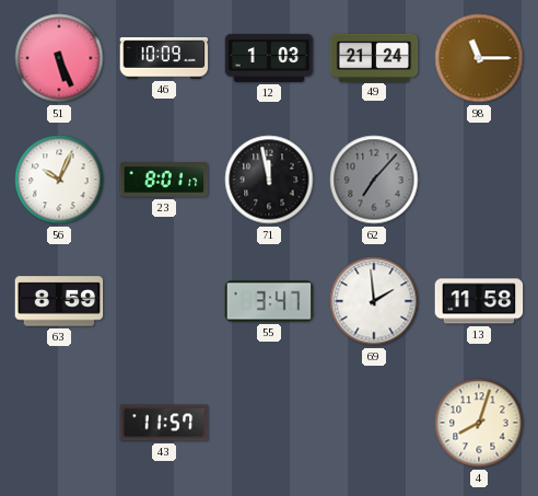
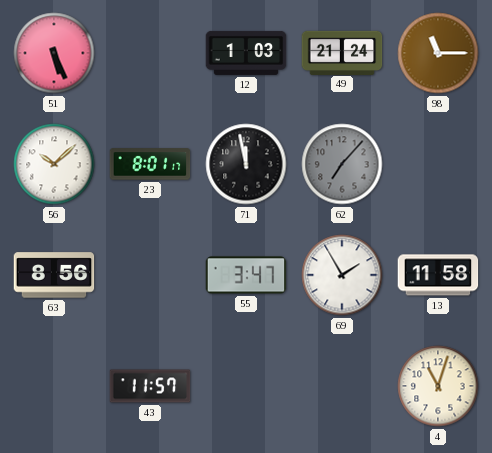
46: 10:09 -> none (164, 58)
56: 10:04 -> 10:08 (54, 164)
63: 8:59 -> 8:56 (54, 275)
69: 1:59 -> 1:55 (342, 275)
4: 8:03 -> 11:03 (438, 386)
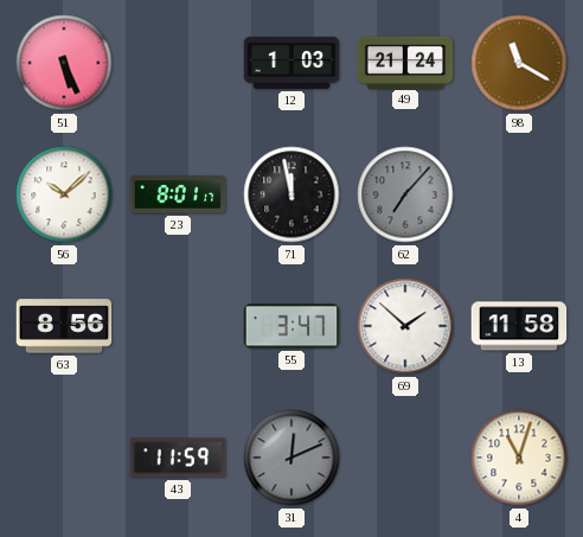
98: 11:15 -> 11:20 (519, 63)
69: 1:55 -> 1:52 (405, 326)
43: 11:57 -> 11:59 (178, 458)
31: none -> 12:11 (291, 458)
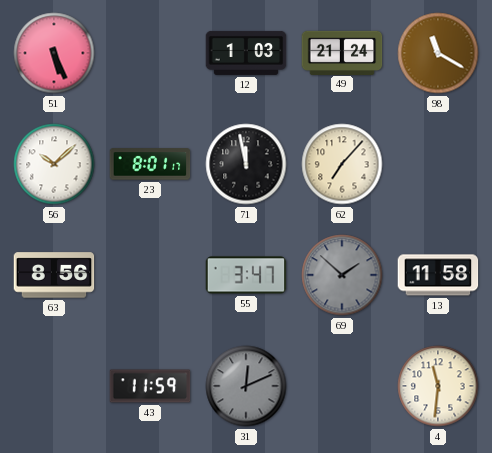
62 dial: grey -> cream (342, 164)
69 dial: white -> grey (342, 275)
4: 11:03 -> 11:31 (438, 386)
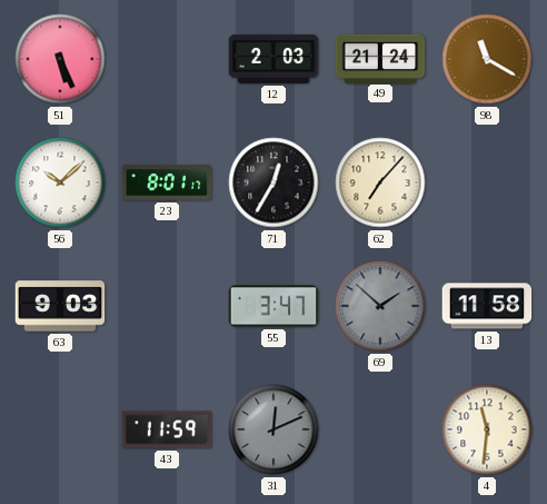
12: 1:03 -> 2:03 (273, 59)
71: 11:58 -> 12:35 (273, 182)
63: 8:56 -> 9:03 (60, 306)
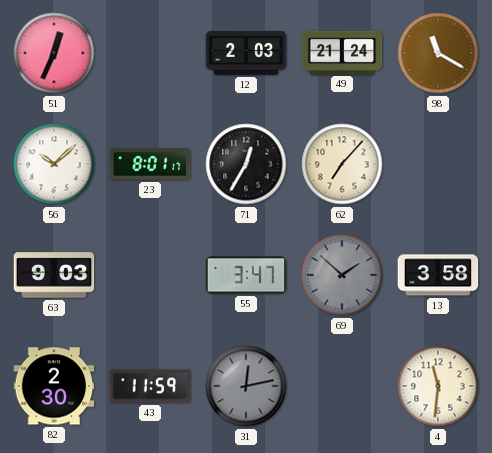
51: 5:26 -> 12:34 (54, 53)
13: 11:58 -> 3:58 (438, 275)
82: none -> 2:30 (54, 386)
31: 12:11 -> 12:13 (246, 386)
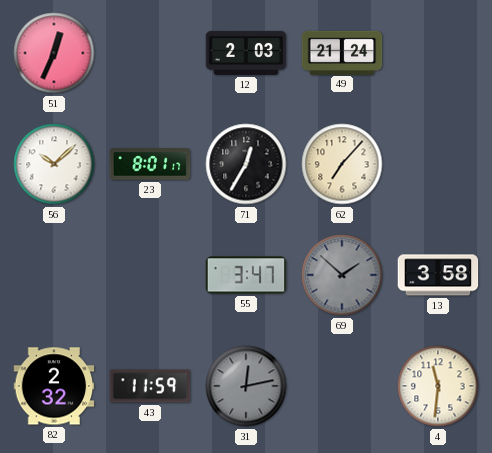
98: 11:20 -> none (438, 53)
63: 9:03 -> none (54, 275)
82: 2:30 -> 2:32 (54, 386)
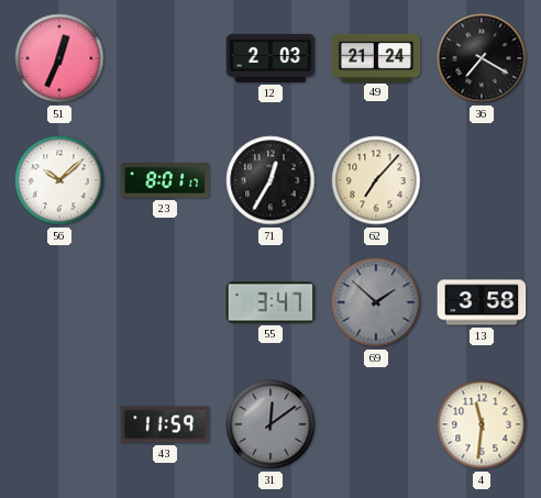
36: none -> 7:20 (482, 58)
82: 2:32 -> none (54, 386)
31: 12:13 -> 12:09 (270, 424)
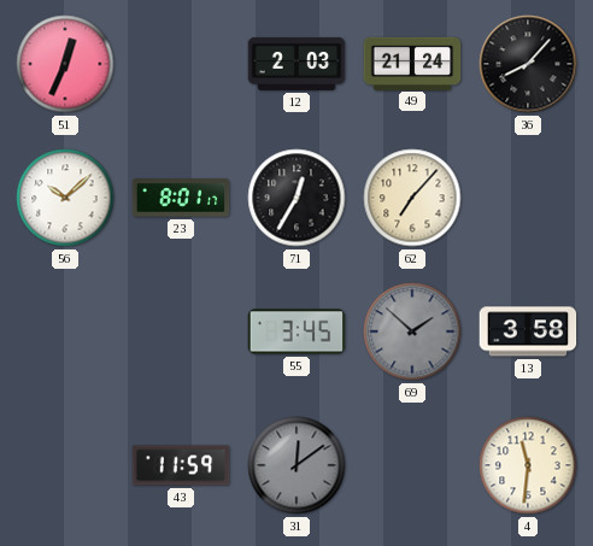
36: 7:20 -> 8:07 (528, 64)
55: 3:47 -> 3:45 (296, 331)
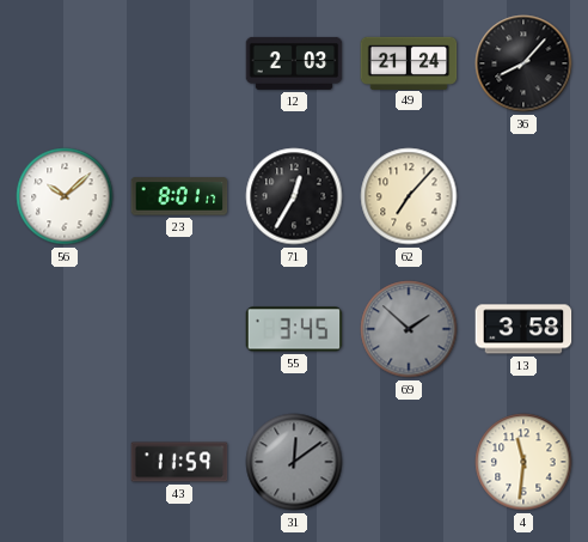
51: 12:34 -> none (65, 64)
